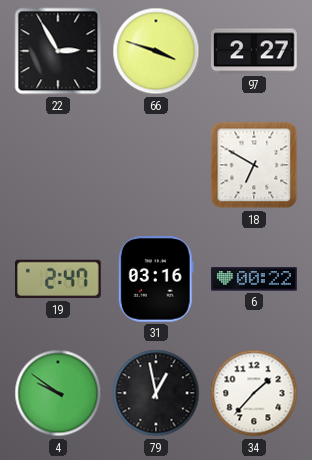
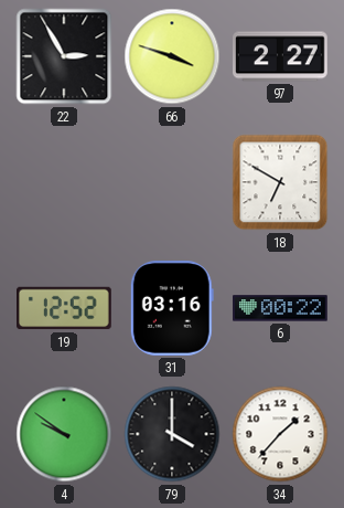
19: 2:47 -> 12:52 (65, 308)
79: 12:58 -> 4:00 (172, 434)
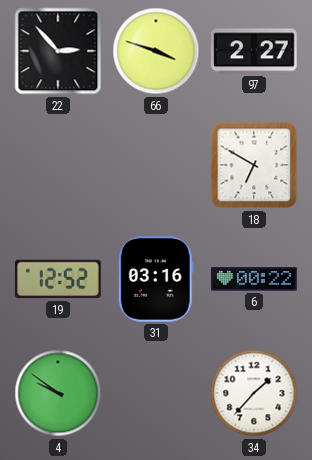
22: 2:55 -> 2:53 (58, 51)
79: 4:00 -> none (172, 434)
